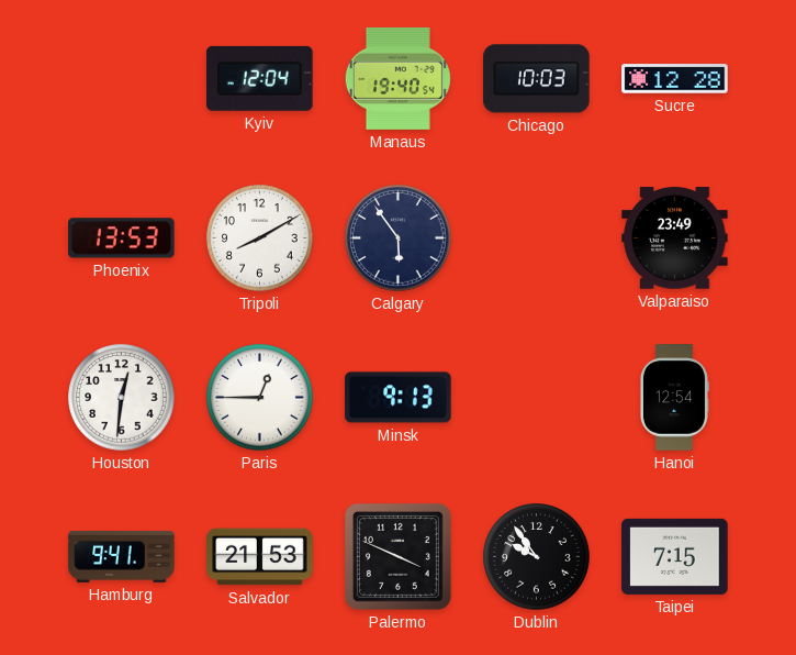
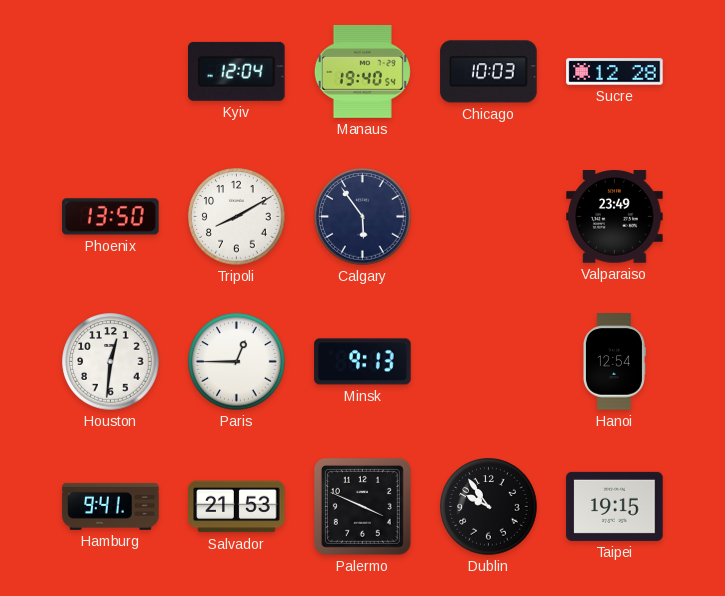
Phoenix: 13:53 -> 13:50 (111, 217)
Taipei: 7:15 -> 19:15 (615, 506)
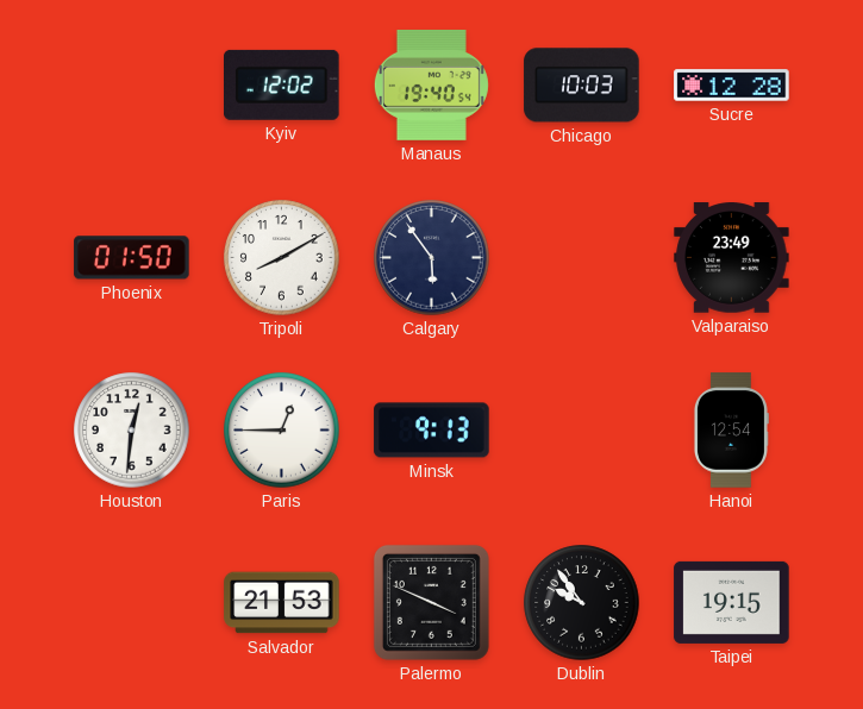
Kyiv: 12:04 -> 12:02 (282, 84)
Phoenix: 13:50 -> 01:50 (132, 258)
Hamburg: 9:41 -> none (111, 506)
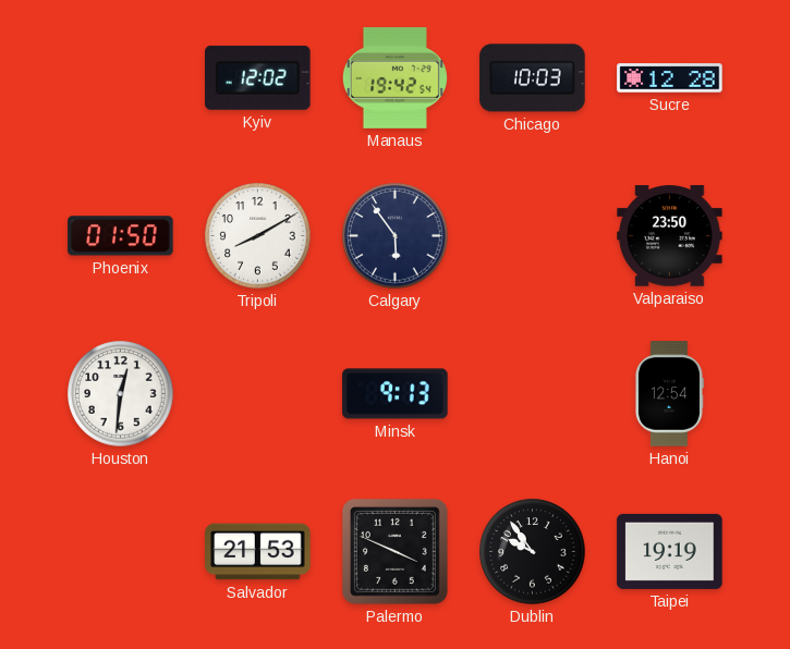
Manaus: 19:40 -> 19:42 (394, 77)
Valparaiso: 23:49 -> 23:50 (670, 236)
Paris: 12:45 -> none (282, 431)
Taipei: 19:15 -> 19:19 (670, 551)
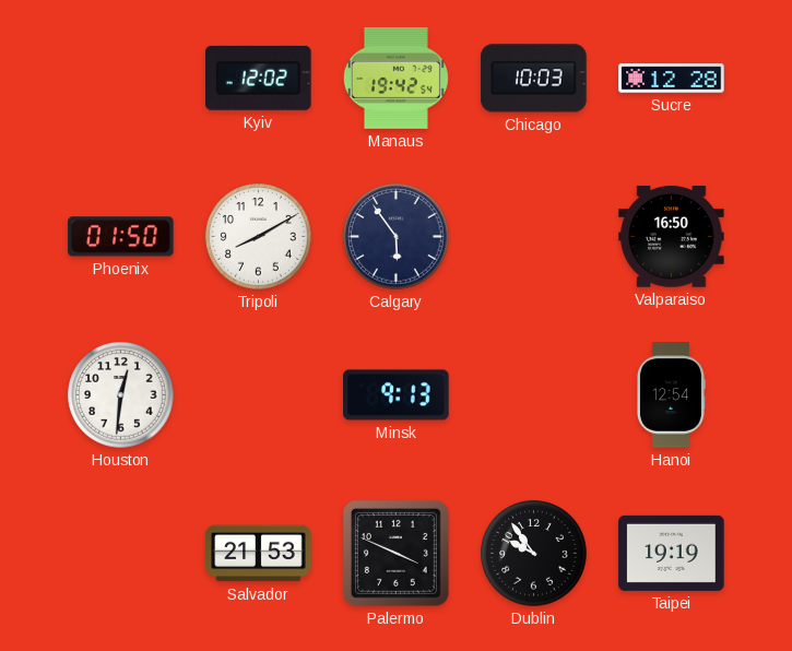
Valparaiso: 23:50 -> 16:50 (672, 237)
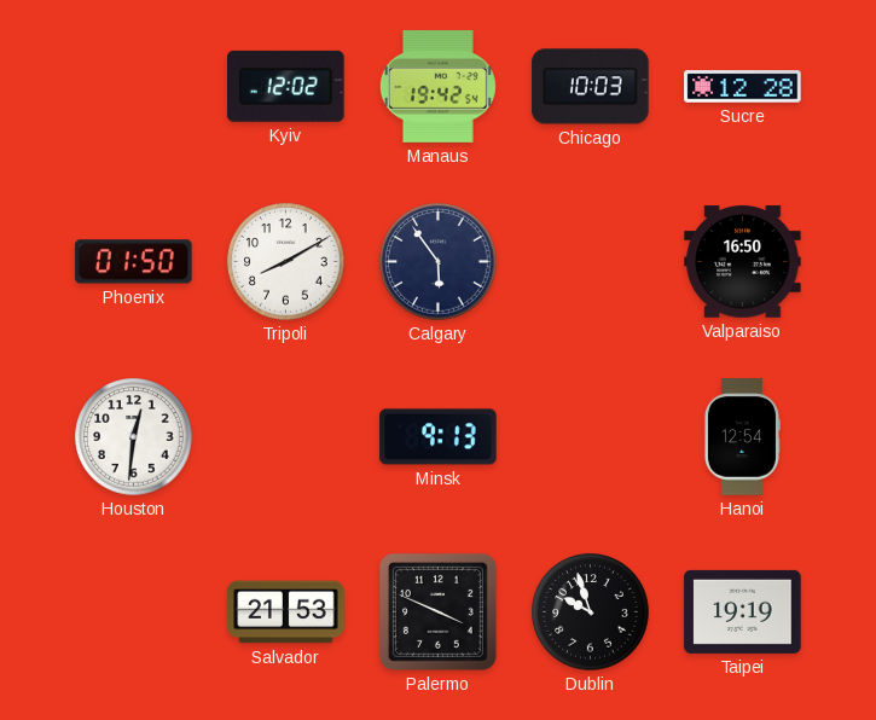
Dublin: 9:54 -> 9:57 (591, 612)
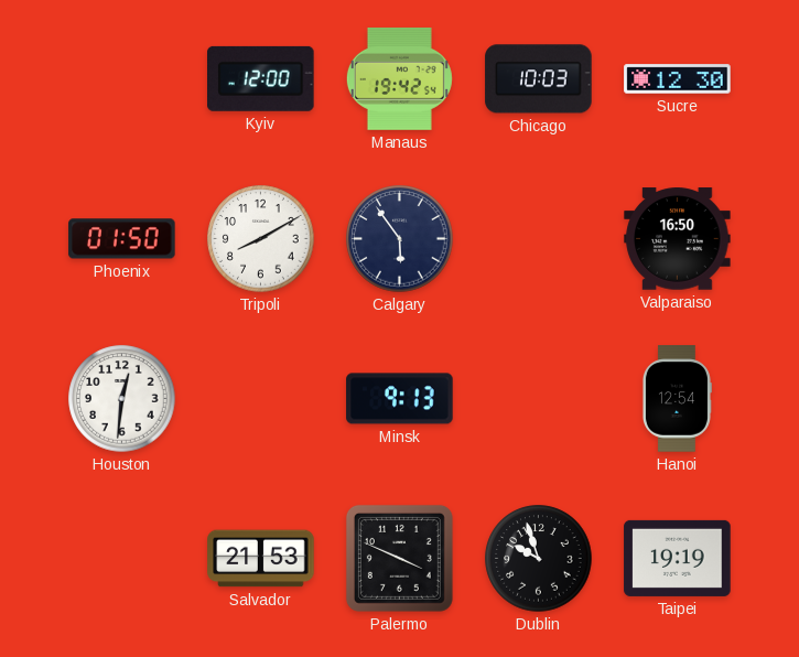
Kyiv: 12:02 -> 12:00 (261, 78)
Sucre: 12:28 -> 12:30 (678, 79)
